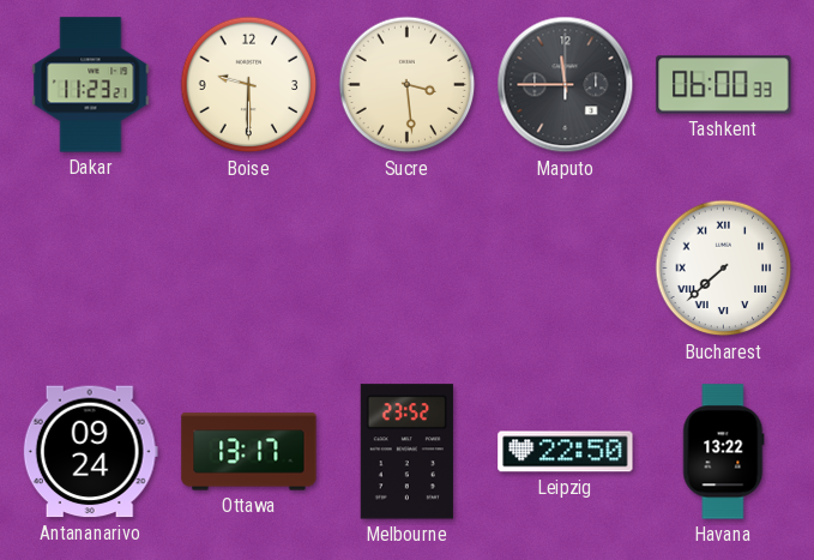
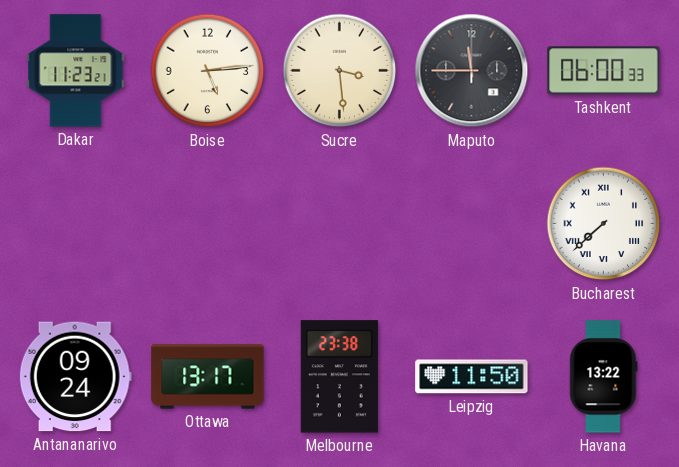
Boise: 9:30 -> 5:14 (208, 71)
Melbourne: 23:52 -> 23:38 (339, 377)
Leipzig: 22:50 -> 11:50 (472, 377)
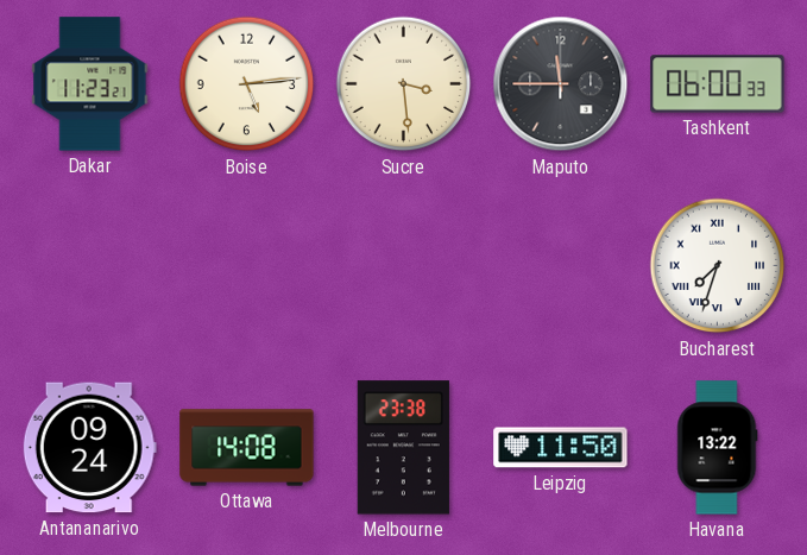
Bucharest: 7:38 -> 7:33 (718, 266)
Ottawa: 13:17 -> 14:08 (247, 448)
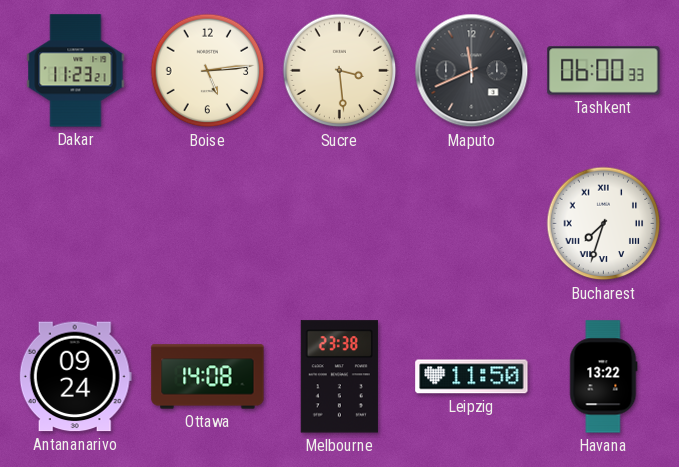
Maputo: 11:45 -> 11:41 (472, 71)
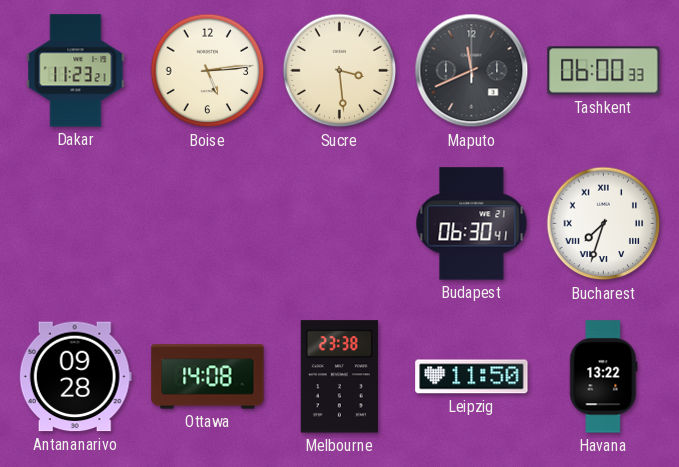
Budapest: none -> 06:30 (472, 224)
Antananarivo: 09:24 -> 09:28 (75, 377)
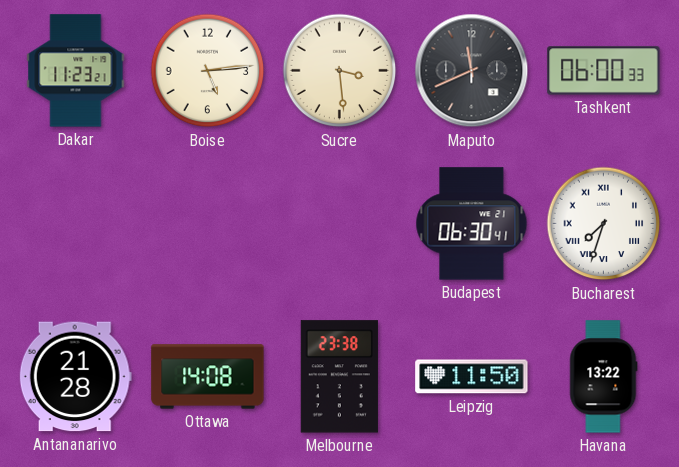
Antananarivo: 09:28 -> 21:28 (75, 377)
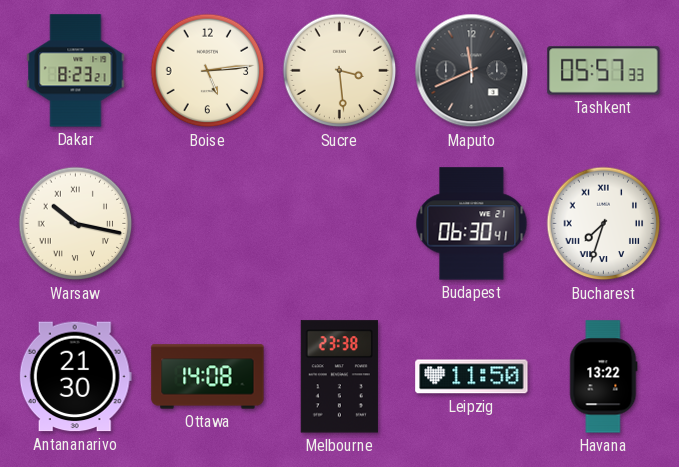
Dakar: 11:23 -> 8:23 (76, 71)
Tashkent: 06:00 -> 05:57 (604, 71)
Warsaw: none -> 10:17 (76, 224)
Antananarivo: 21:28 -> 21:30 (75, 377)
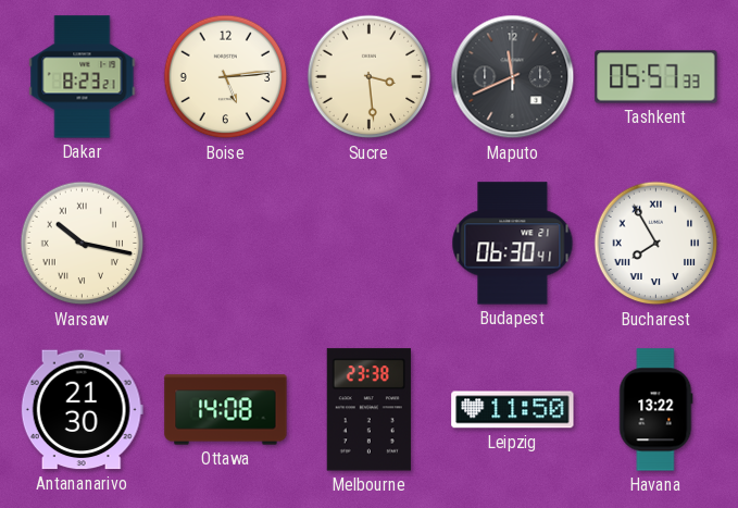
Bucharest: 7:33 -> 7:55 (656, 244)
